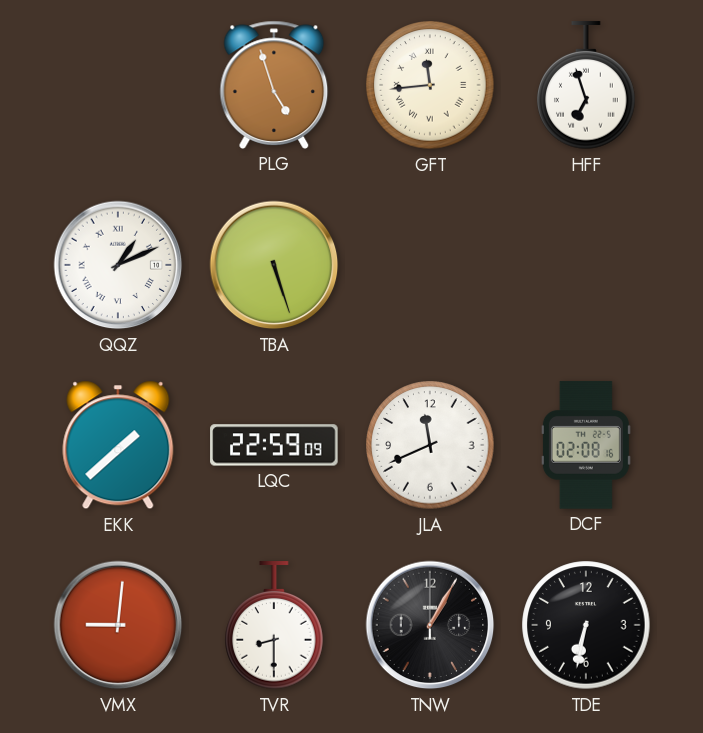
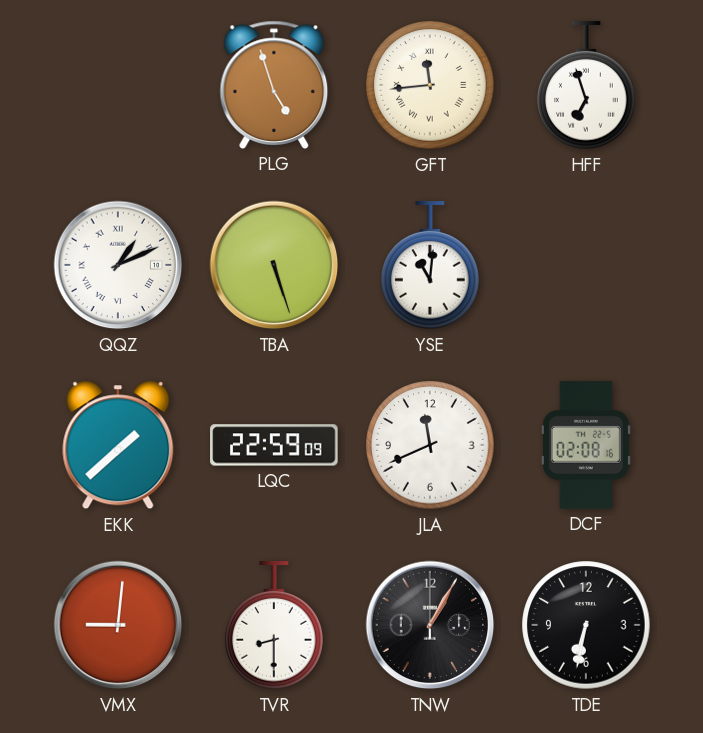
YSE: none -> 11:01 (430, 266)
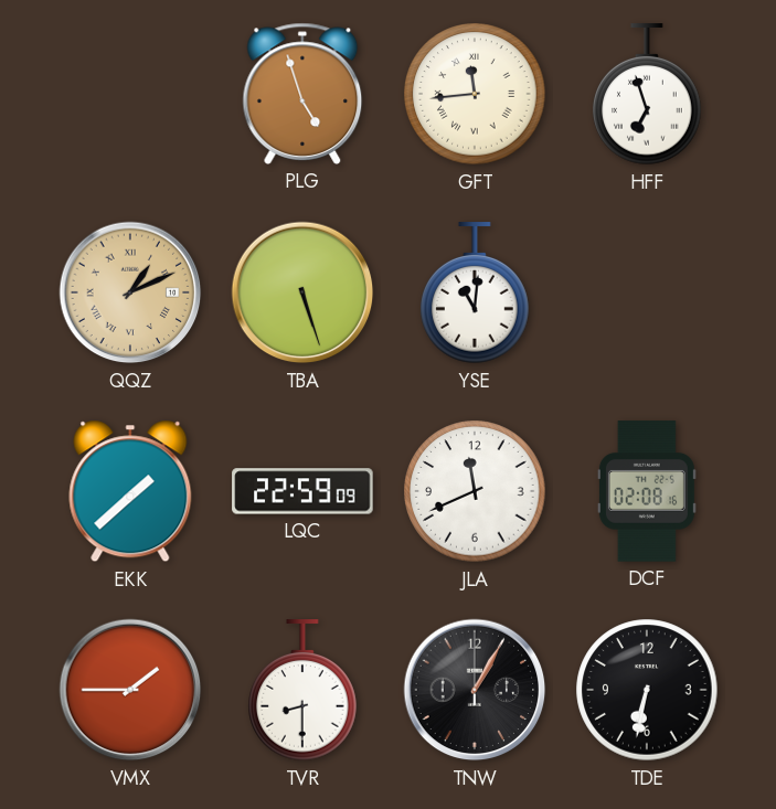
QQZ dial: white -> champagne (130, 292)
VMX: 9:01 -> 1:45 (130, 690)
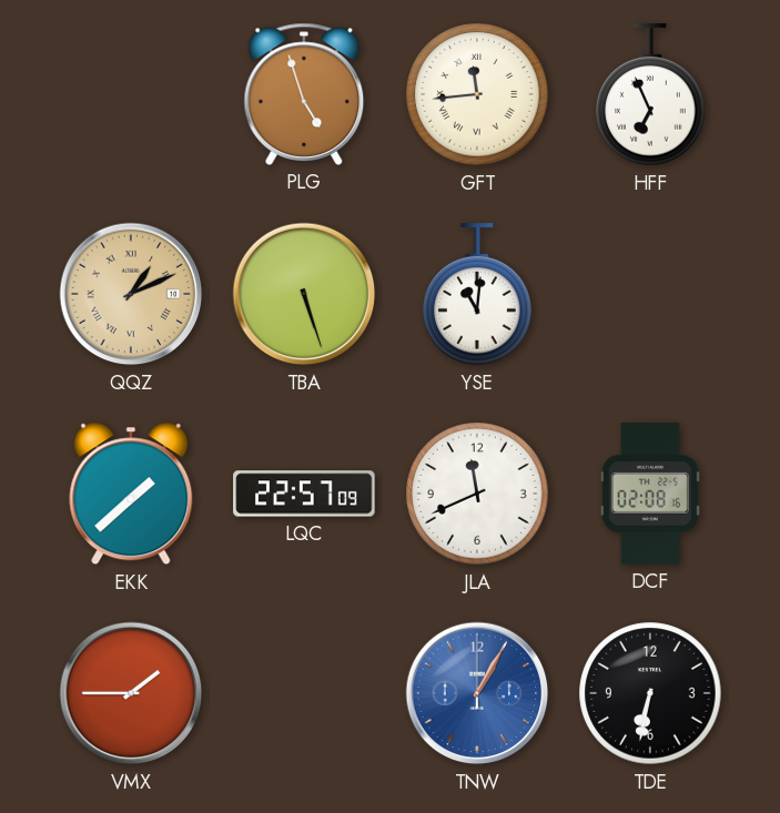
HFF: 6:57 -> 6:56 (650, 95)
LQC: 22:59 -> 22:57 (304, 494)
TVR: 8:30 -> none (302, 691)
TNW dial: black -> blue (477, 693)
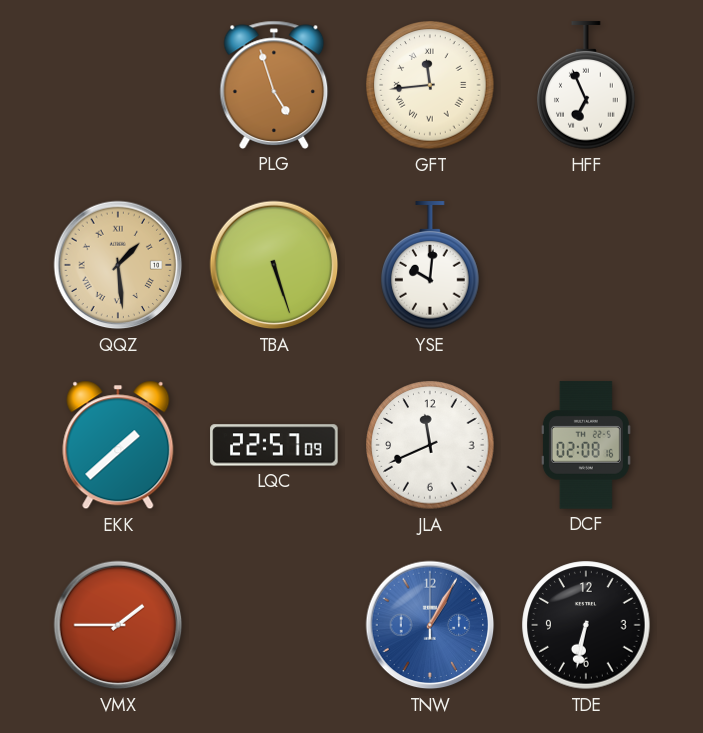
QQZ: 1:11 -> 1:29 (118, 265)
YSE: 11:01 -> 10:01 (430, 266)
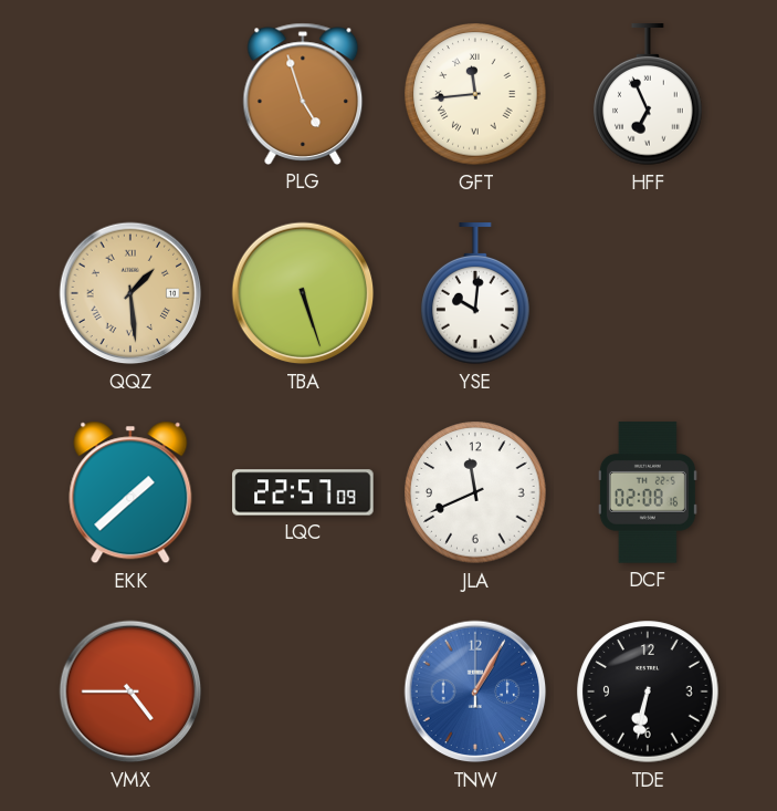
VMX: 1:45 -> 4:45 (130, 692)
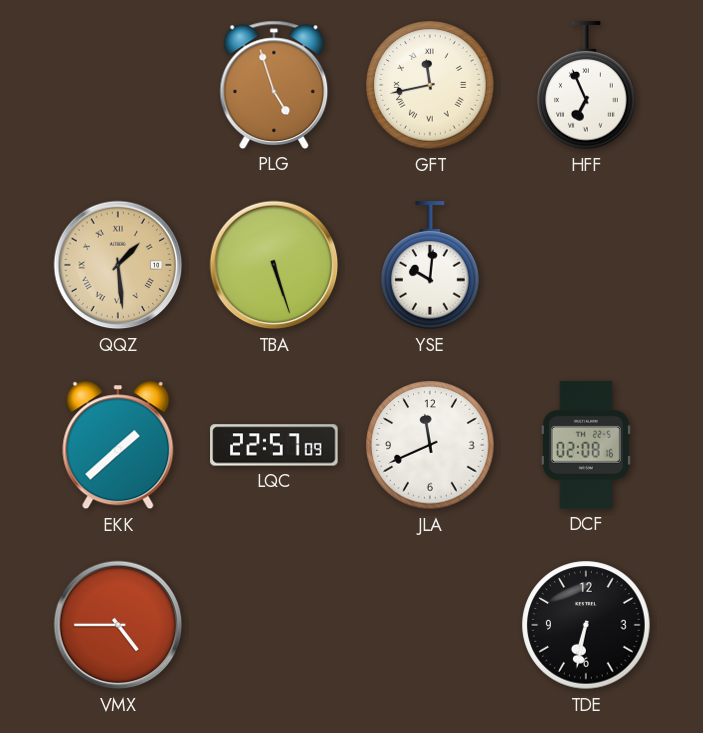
GFT: 11:44 -> 11:43 (430, 85)
TNW: 1:05 -> none (475, 692)
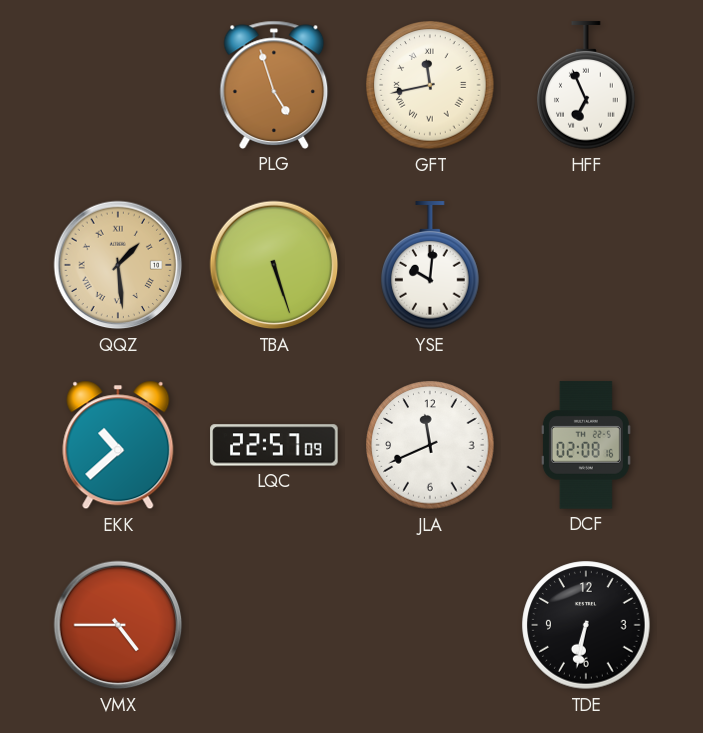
EKK: 1:38 -> 10:38 (118, 445)
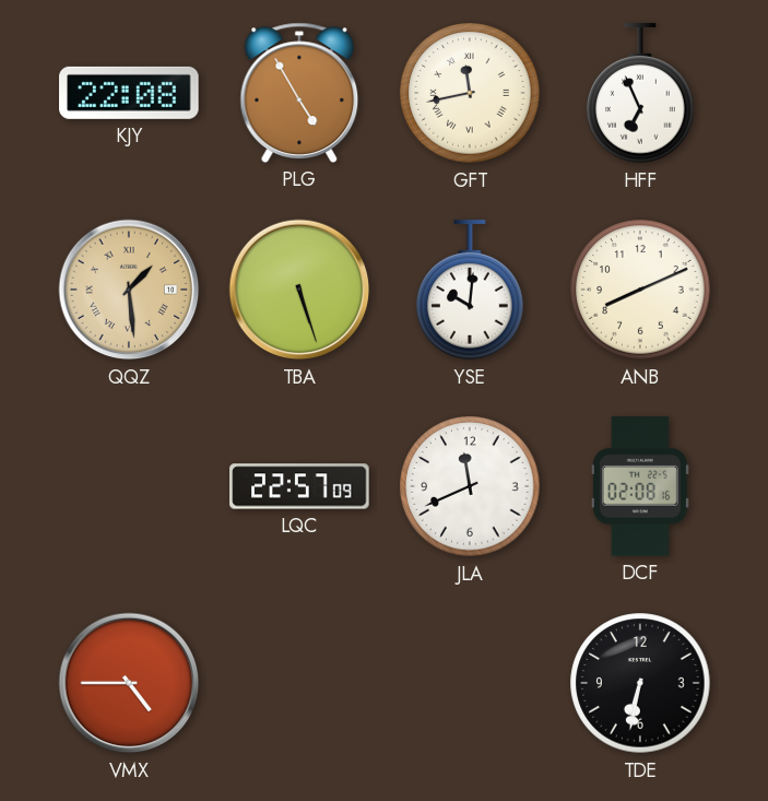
KJY: none -> 22:08 (129, 93)
PLG: 4:57 -> 4:55 (299, 93)
ANB: none -> 8:11 (640, 290)
EKK: 10:38 -> none (118, 445)
